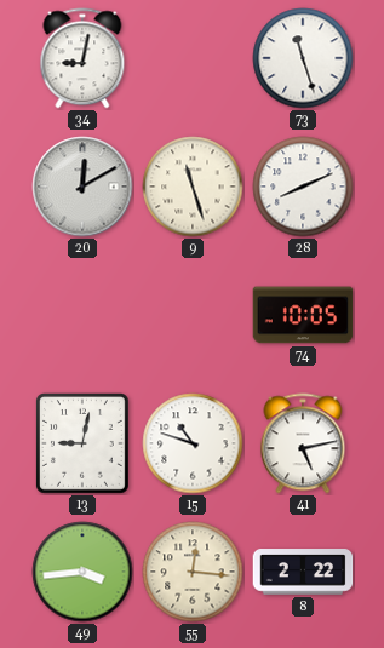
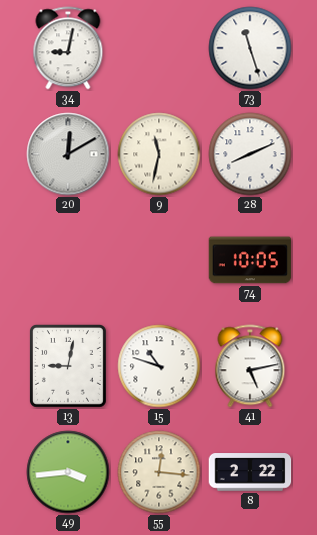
9: 11:27 -> 11:32 (159, 154)
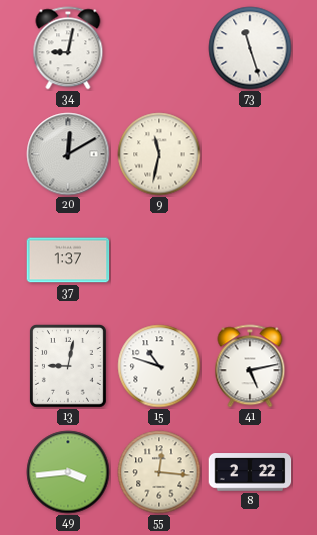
28: 8:11 -> none (250, 154)
37: none -> 1:37 (68, 260)
74: 10:05 -> none (250, 260)
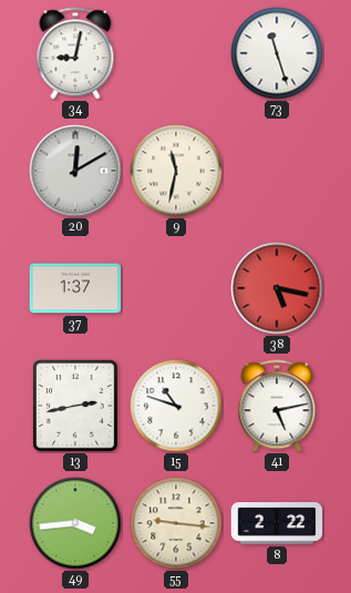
38: none -> 5:17 (277, 288)
13: 9:02 -> 2:43 (75, 406)
55: 12:16 -> 9:16 (176, 523)
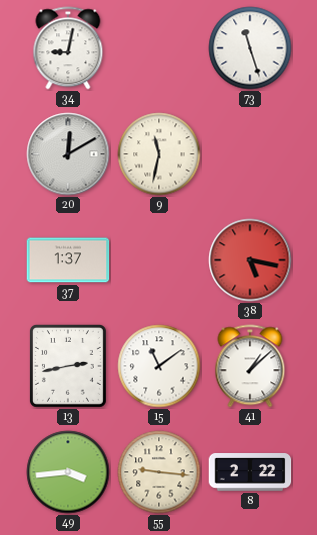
15: 10:48 -> 11:09 (159, 366)
41: 5:13 -> 1:08 (250, 366)
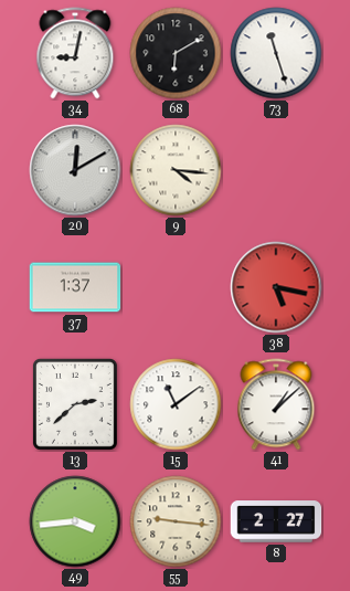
68: none -> 6:10 (176, 53)
9: 11:32 -> 4:16 (176, 170)
13: 2:43 -> 2:38 (75, 404)
8: 2:22 -> 2:27 (276, 521)
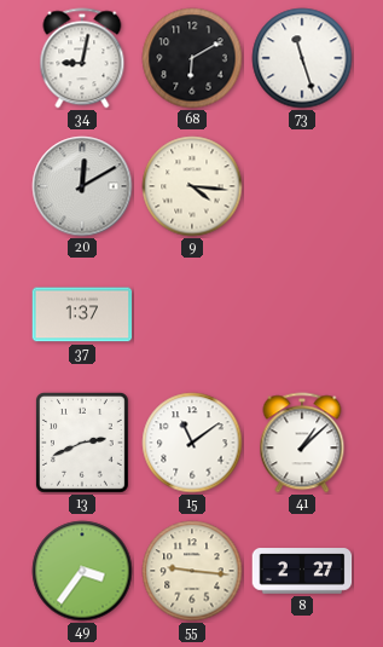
38: 5:17 -> none (276, 287)
13: 2:38 -> 2:41 (82, 443)
49: 3:44 -> 3:36 (82, 571)
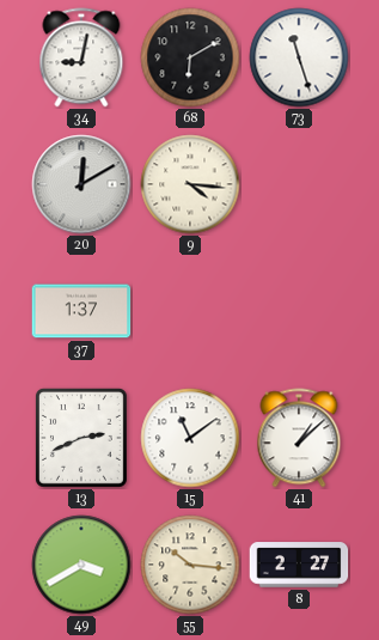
49: 3:36 -> 3:40 (81, 565)
55: 9:16 -> 10:16 (190, 565)
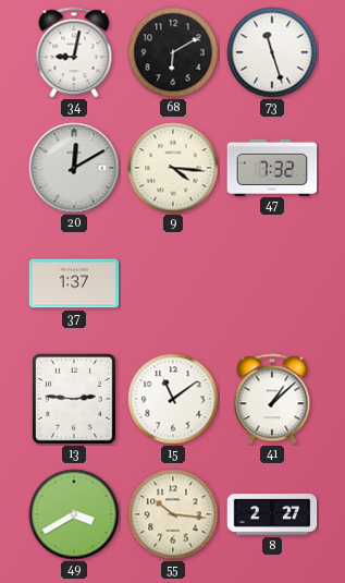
47: none -> 7:32 (272, 167)
13: 2:41 -> 2:46 (74, 399)
